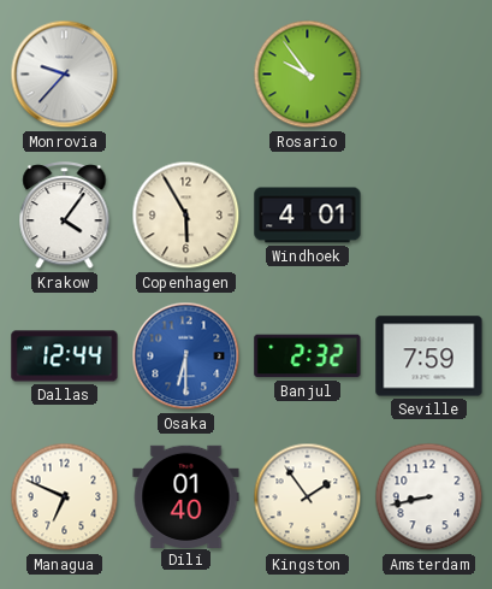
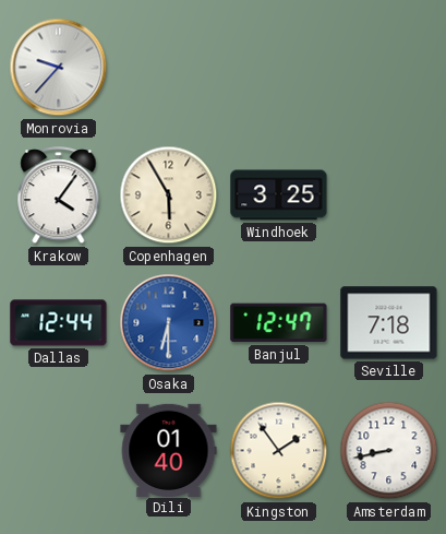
Rosario: 9:54 -> none (308, 75)
Windhoek: 4:01 -> 3:25 (279, 195)
Banjul: 2:32 -> 12:47 (279, 323)
Seville: 7:59 -> 7:18 (389, 323)
Managua: 6:49 -> none (65, 497)
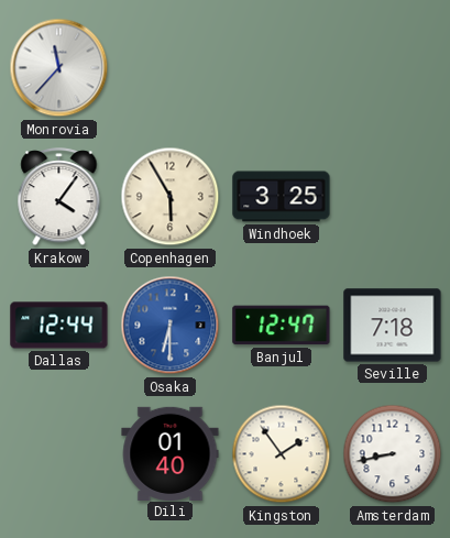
Monrovia: 9:37 -> 11:37 (59, 68)
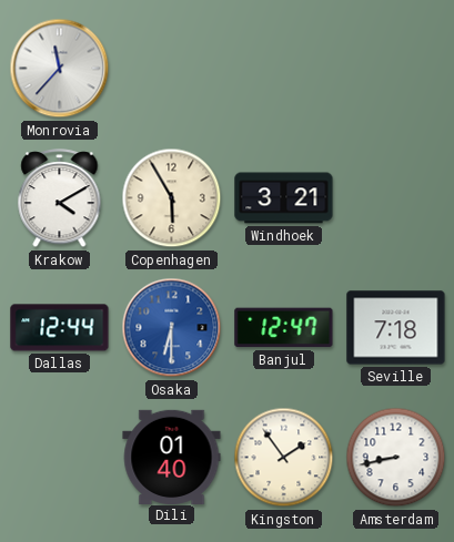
Krakow: 4:06 -> 4:10 (60, 198)
Windhoek: 3:25 -> 3:21 (284, 198)
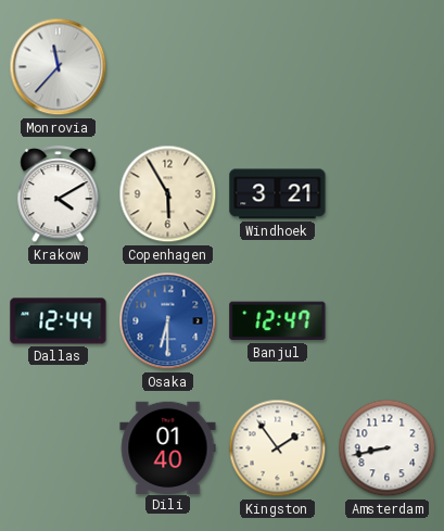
Seville: 7:18 -> none (396, 328)
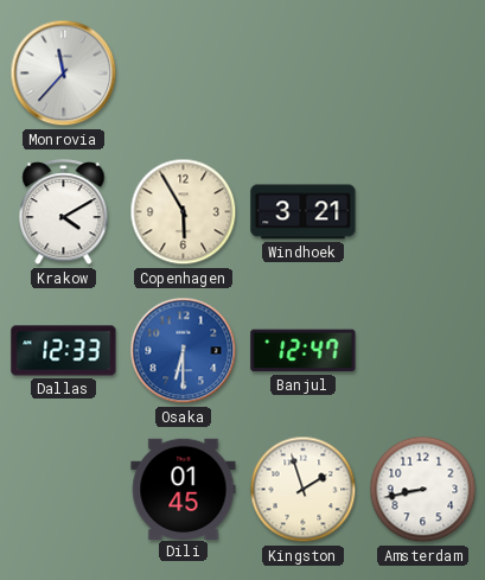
Dallas: 12:44 -> 12:33 (64, 351)
Dili: 01:40 -> 01:45 (184, 489)
Kingston: 1:54 -> 1:57 (304, 490)
